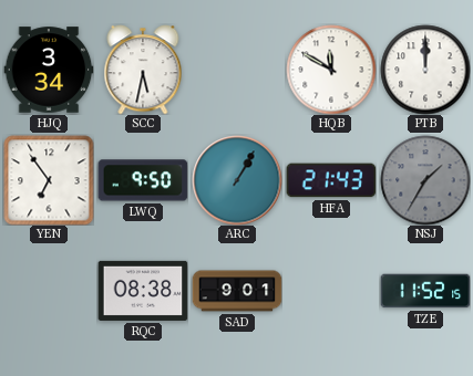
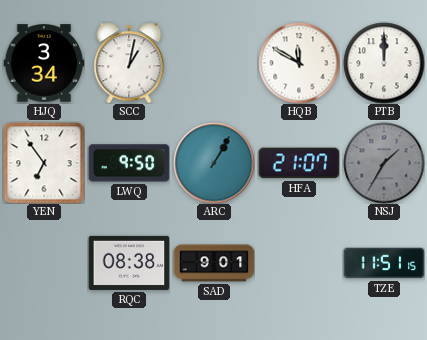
SCC: 5:32 -> 1:02 (129, 63)
HFA: 21:43 -> 21:07 (299, 163)
TZE: 11:52 -> 11:51 (384, 263)
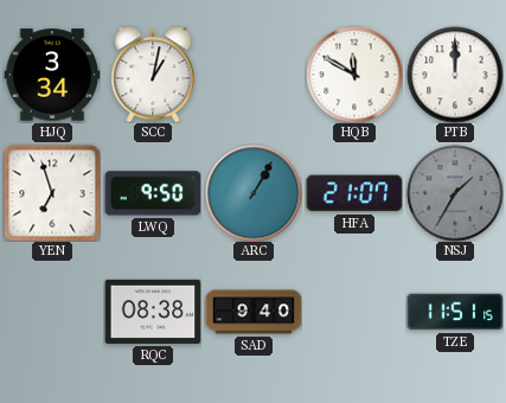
YEN: 6:54 -> 6:57 (52, 193)
SAD: 9:01 -> 9:40 (254, 312)
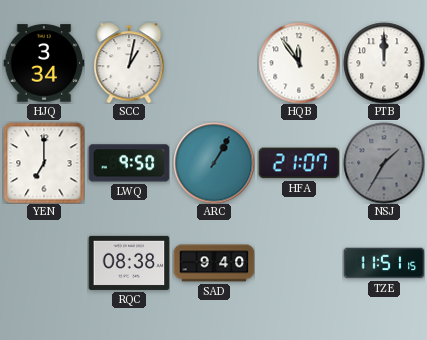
HQB: 11:50 -> 11:54 (299, 63)
YEN: 6:57 -> 7:00 (44, 163)
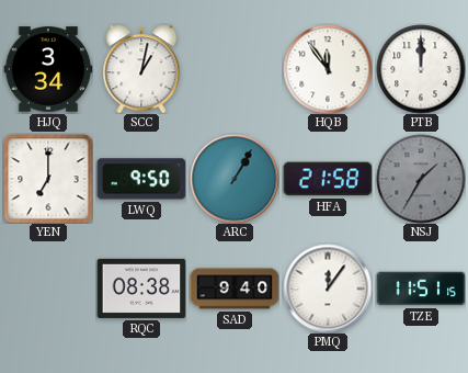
HFA: 21:07 -> 21:58 (328, 179)
PMQ: none -> 12:06 (328, 289)
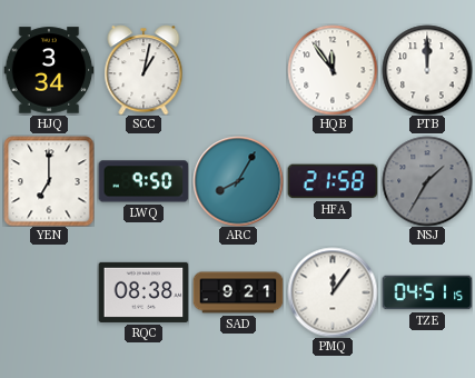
ARC: 1:05 -> 8:05 (238, 181)
SAD: 9:40 -> 9:21 (238, 292)
TZE: 11:51 -> 04:51 (427, 292)
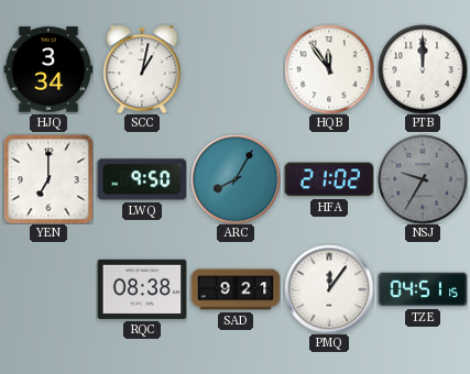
HFA: 21:58 -> 21:02 (329, 179)
NSJ: 1:35 -> 9:35 (423, 179)
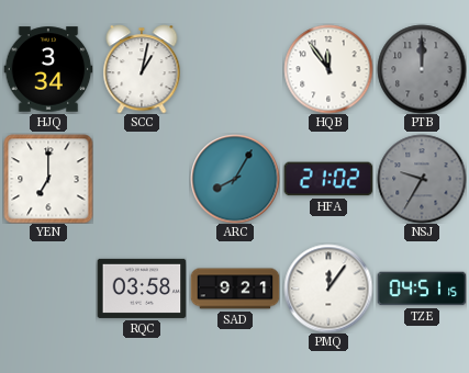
PTB dial: white -> grey (422, 69)
LWQ: 9:50 -> none (142, 179)
RQC: 08:38 -> 03:58 (142, 289)
